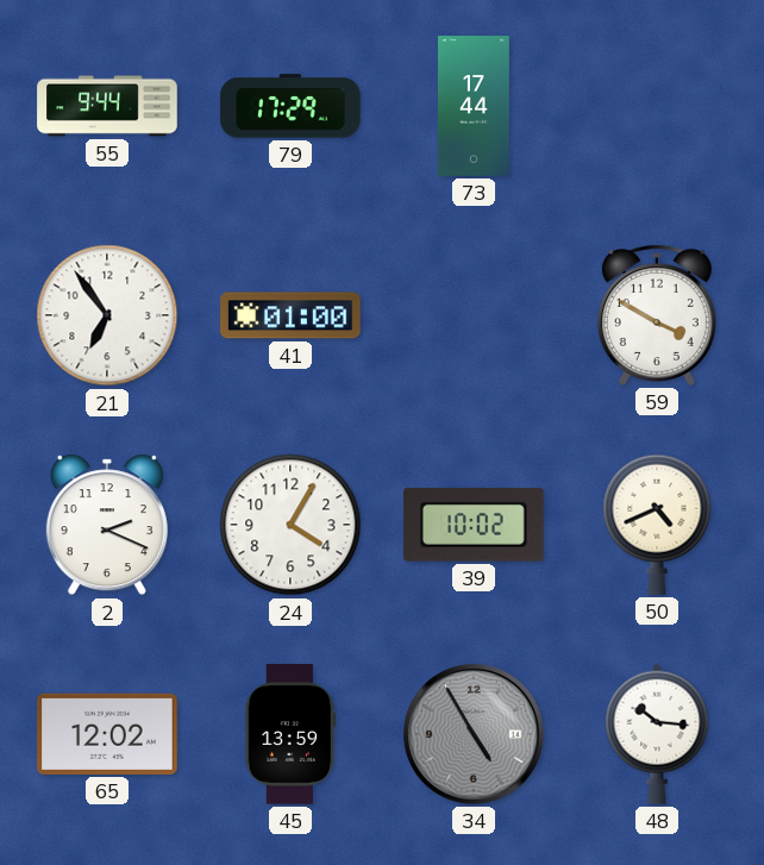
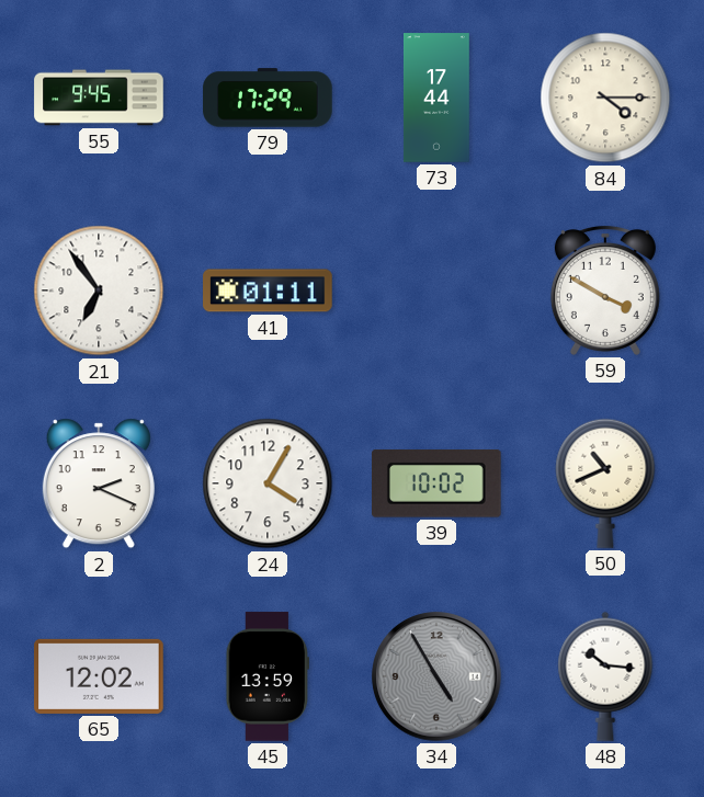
55: 9:44 -> 9:45 (99, 98)
84: none -> 4:15 (605, 98)
41: 01:00 -> 01:11 (268, 291)
50: 4:41 -> 10:41 (605, 483)
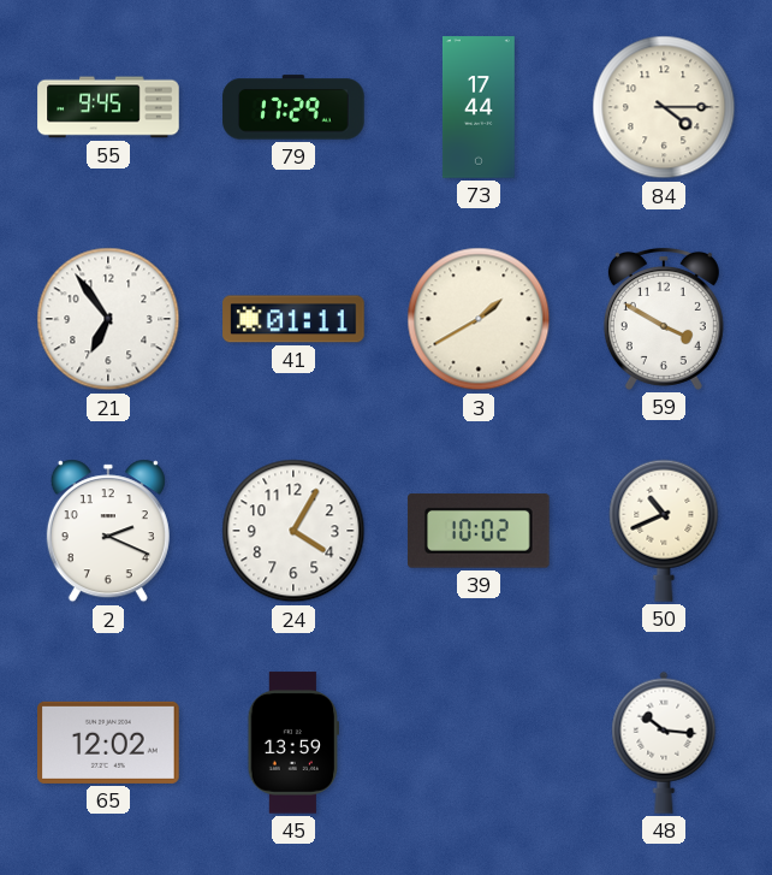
3: none -> 1:40 (479, 319)
34: 4:55 -> none (436, 676)
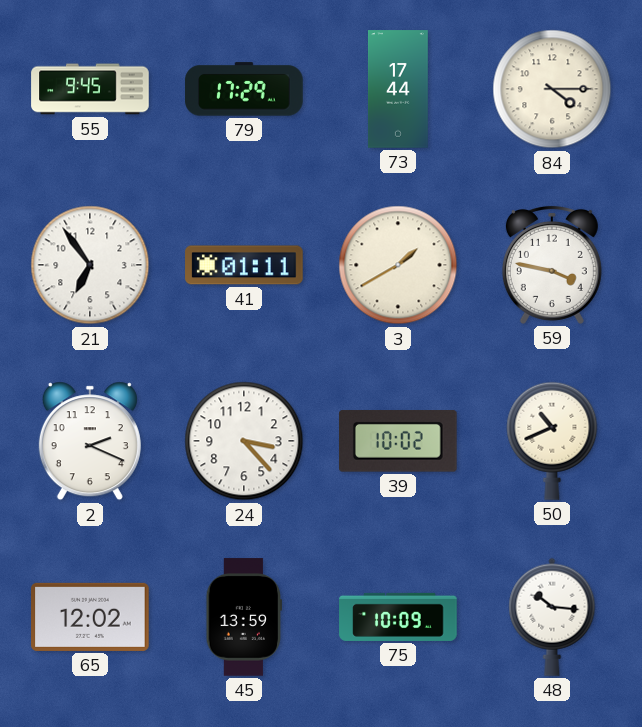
59: 3:50 -> 3:47 (552, 265)
24: 4:05 -> 3:23 (244, 441)
75: none -> 10:09 (398, 617)
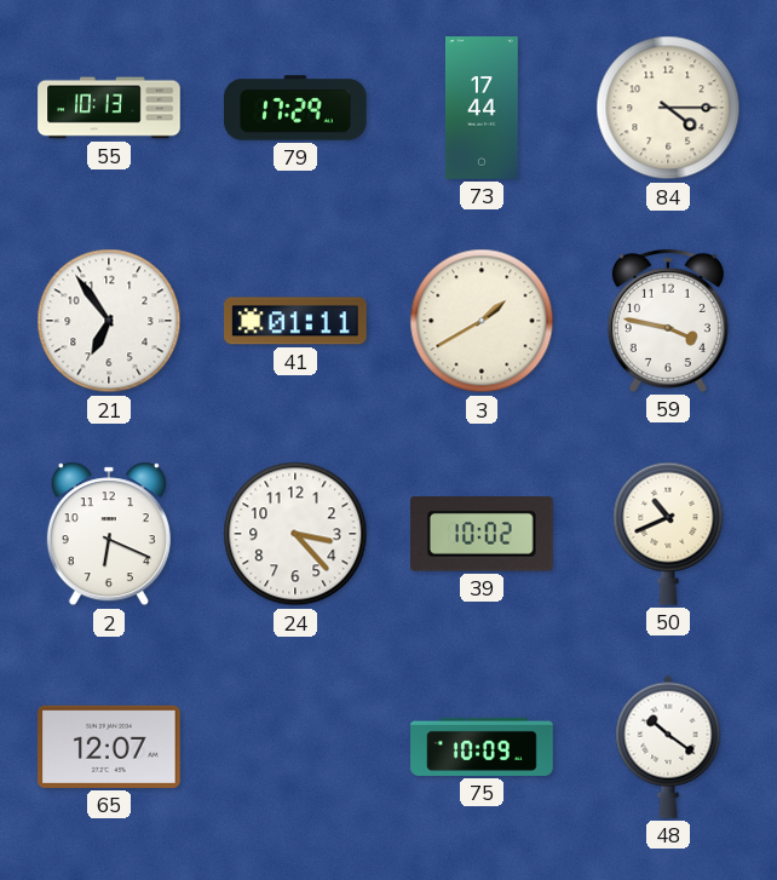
55: 9:45 -> 10:13 (109, 108)
2: 2:19 -> 6:19 (109, 534)
65: 12:02 -> 12:07 (109, 747)
45: 13:59 -> none (243, 617)
48: 10:16 -> 10:21 (668, 747)
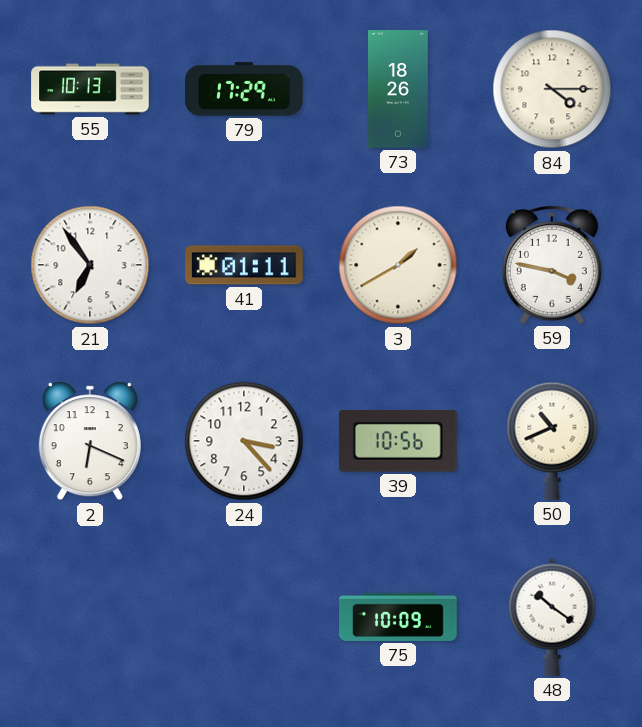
73: 17:44 -> 18:26 (398, 89)
39: 10:02 -> 10:56 (399, 441)
65: 12:07 -> none (109, 747)
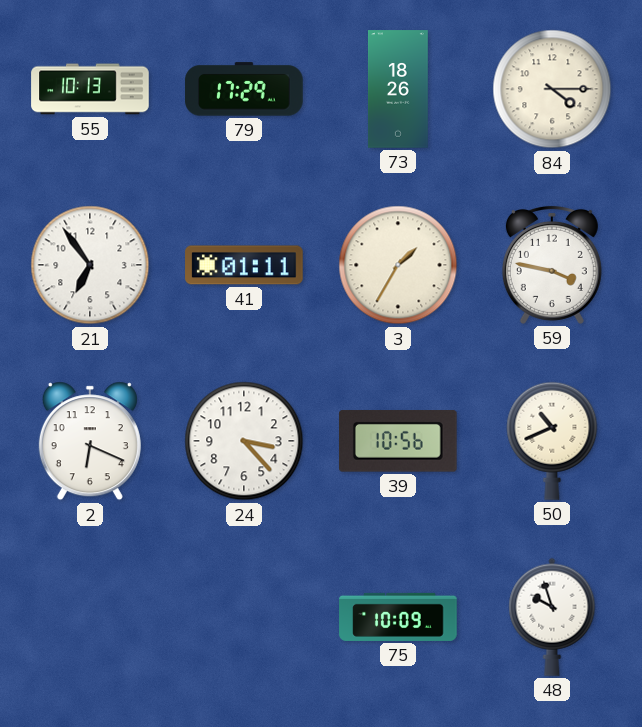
3: 1:40 -> 1:35 (398, 265)
48: 10:21 -> 9:57 (552, 617)
